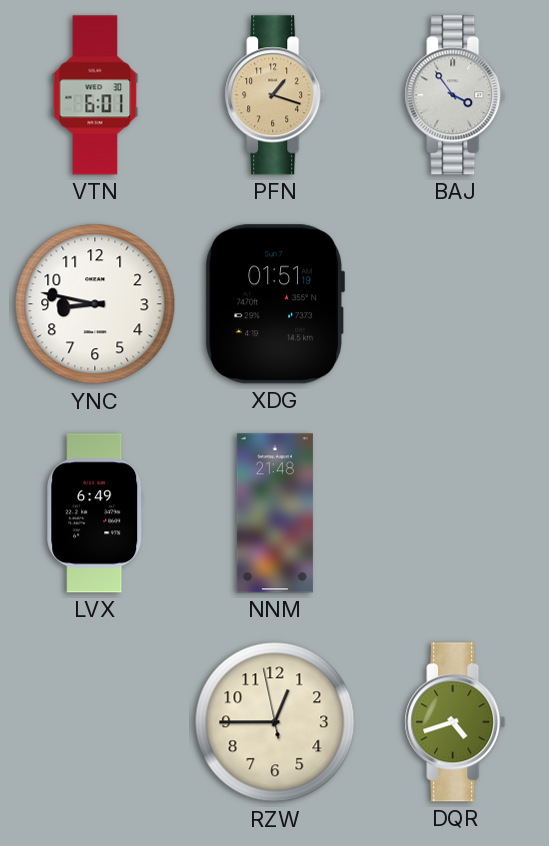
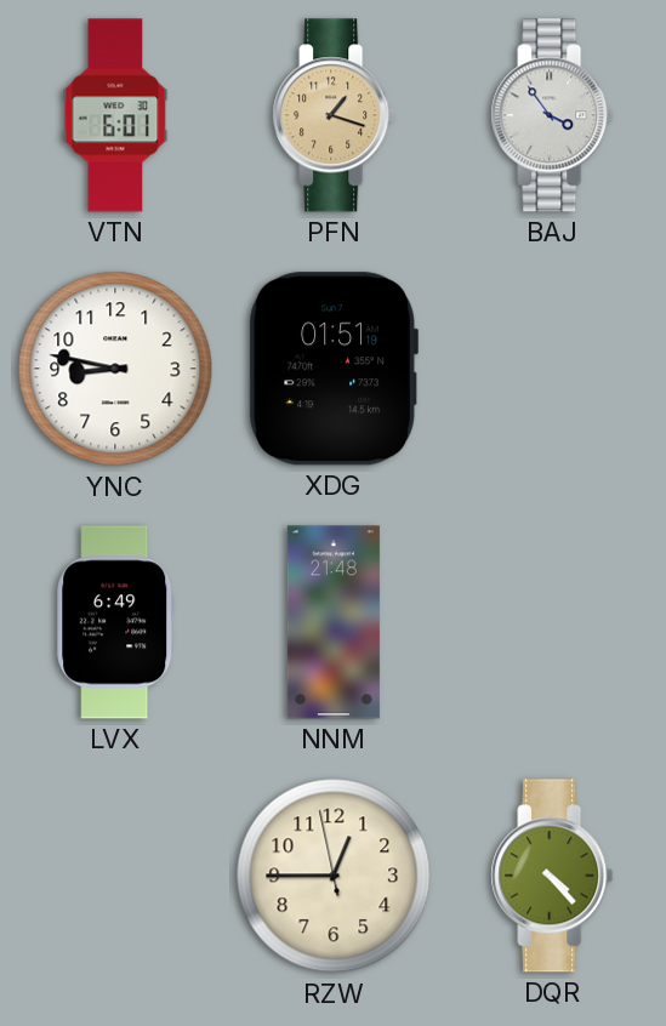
DQR: 4:42 -> 4:23 (552, 876)
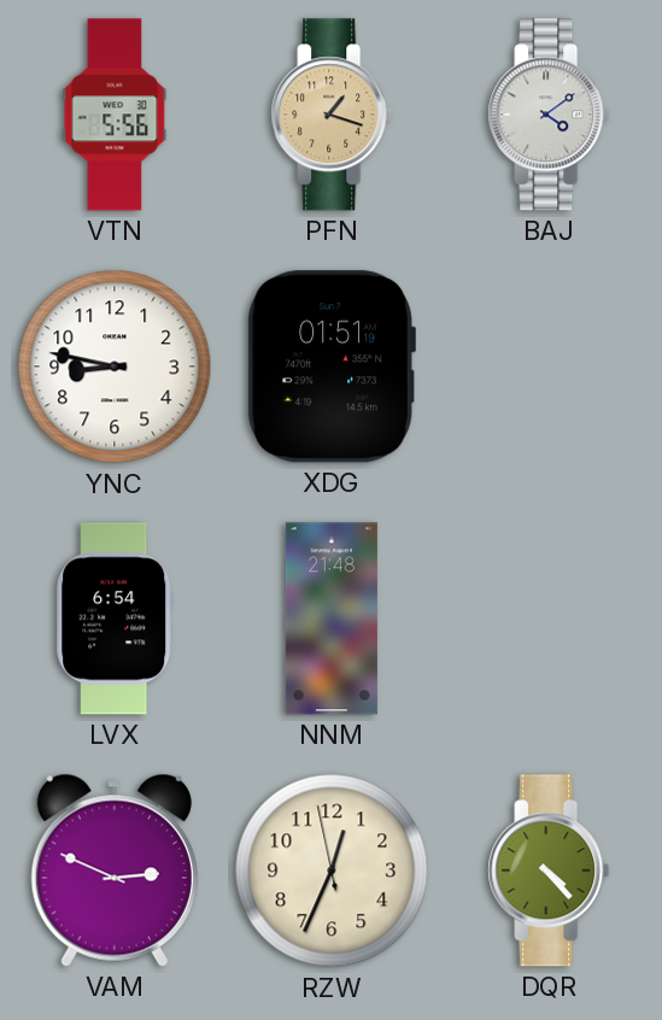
VTN: 6:01 -> 5:56 (115, 115)
BAJ: 3:54 -> 4:09 (549, 115)
LVX: 6:49 -> 6:54 (115, 619)
VAM: none -> 2:49 (115, 870)
RZW: 12:44 -> 12:33 (332, 870)
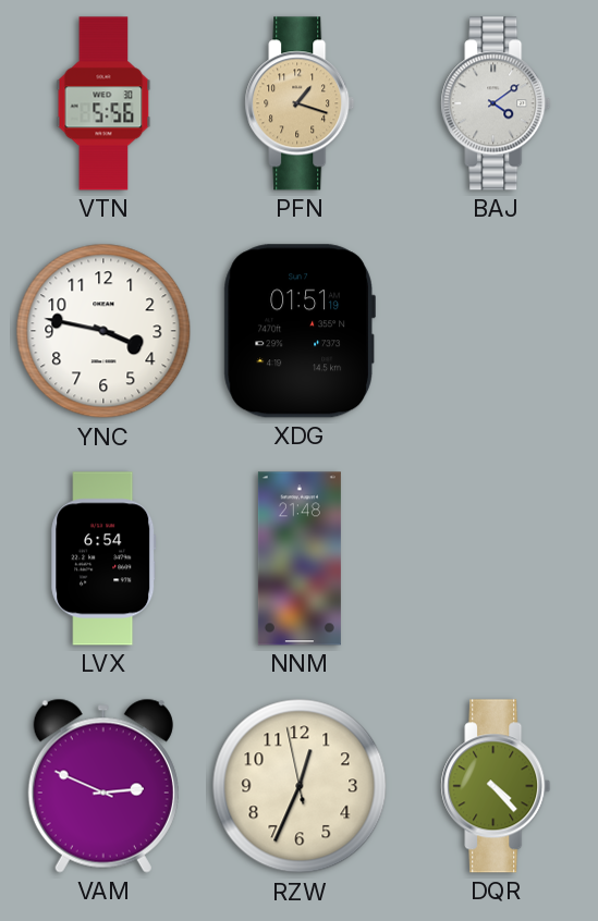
YNC: 8:47 -> 3:47 (103, 331)
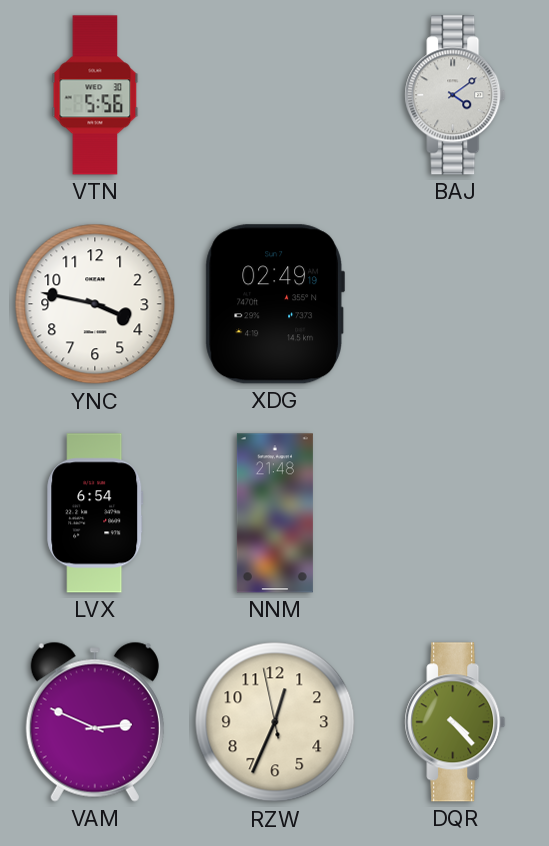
PFN: 1:18 -> none (300, 103)
XDG: 01:51 -> 02:49 (275, 304)
